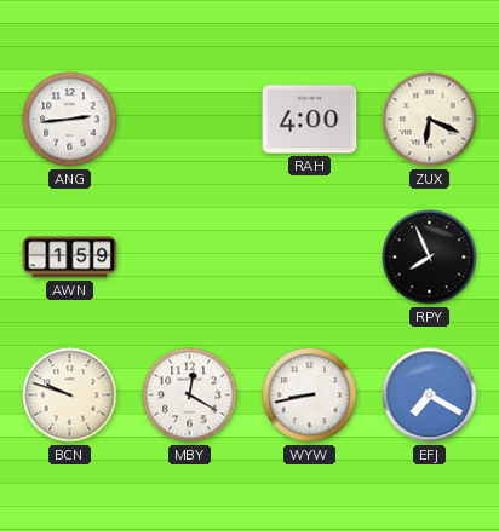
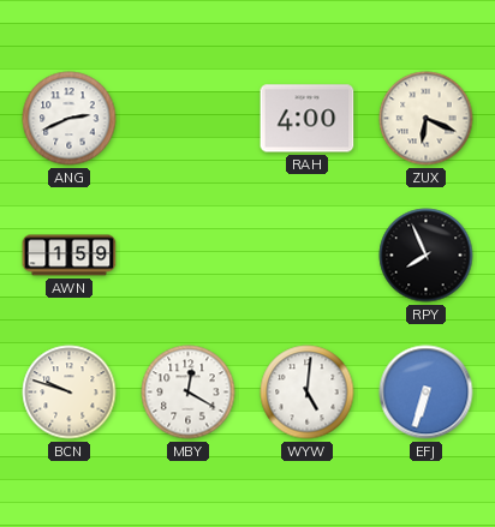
ANG: 2:44 -> 2:41 (70, 119)
WYW: 8:43 -> 5:01 (308, 393)
EFJ: 7:20 -> 6:33 (427, 393)
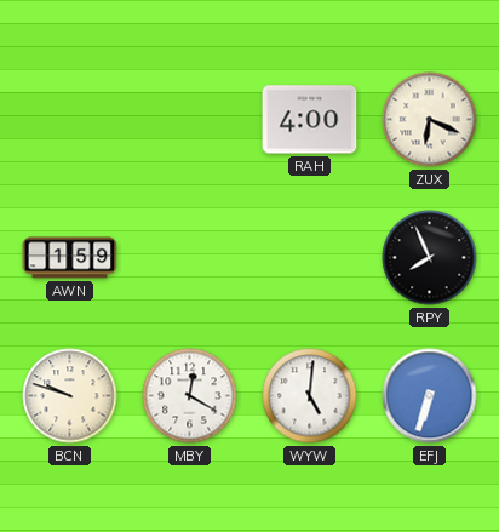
ANG: 2:41 -> none (70, 119)
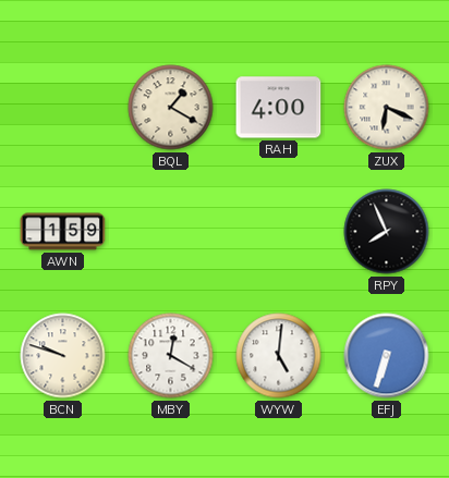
BQL: none -> 1:20 (171, 108)
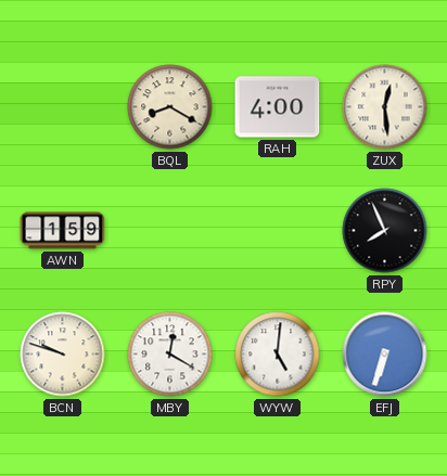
BQL: 1:20 -> 8:20 (170, 107)
ZUX: 6:19 -> 12:29 (385, 107)
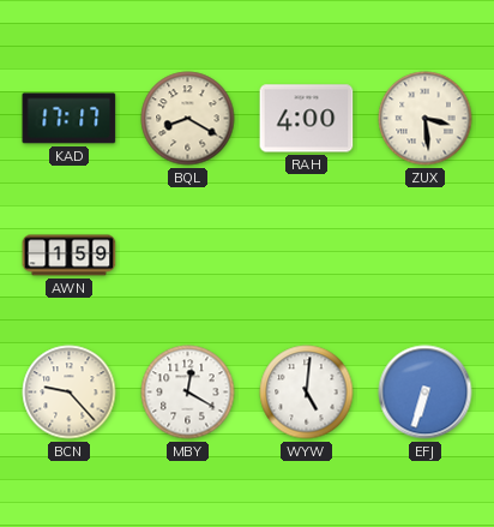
KAD: none -> 17:17 (70, 119)
ZUX: 12:29 -> 3:29 (426, 119)
RPY: 7:56 -> none (385, 231)
BCN: 9:48 -> 9:23 (70, 393)
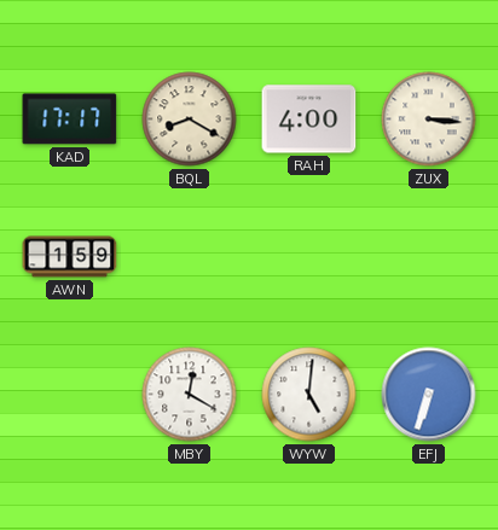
ZUX: 3:29 -> 3:16 (429, 120)
BCN: 9:23 -> none (70, 393)
